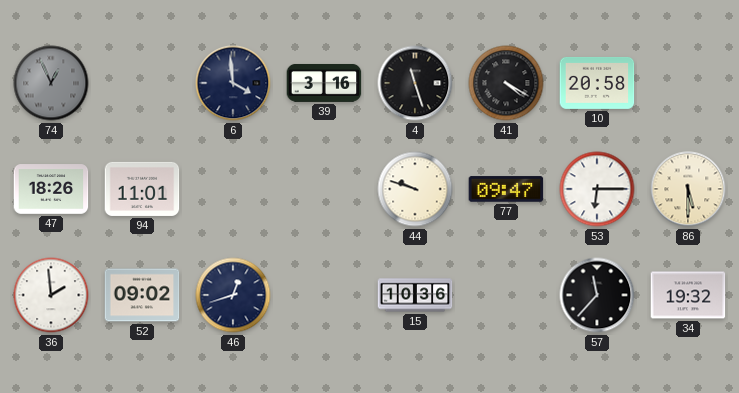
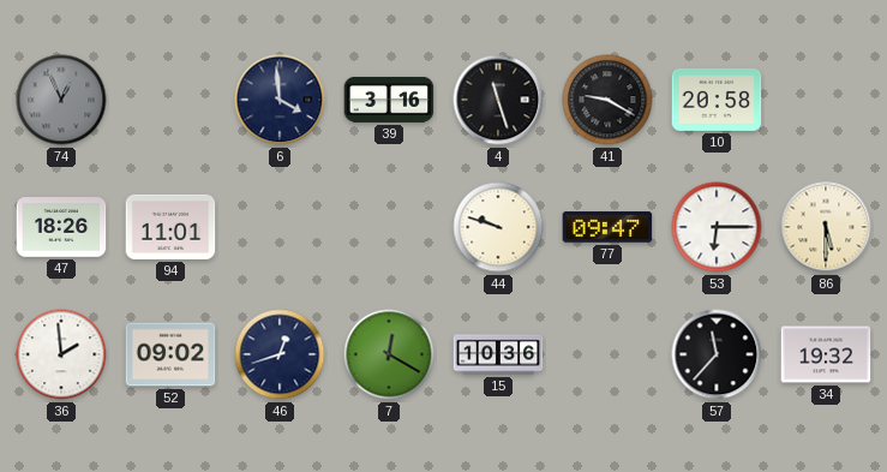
41: 4:20 -> 9:20 (607, 100)
7: none -> 12:20 (389, 354)
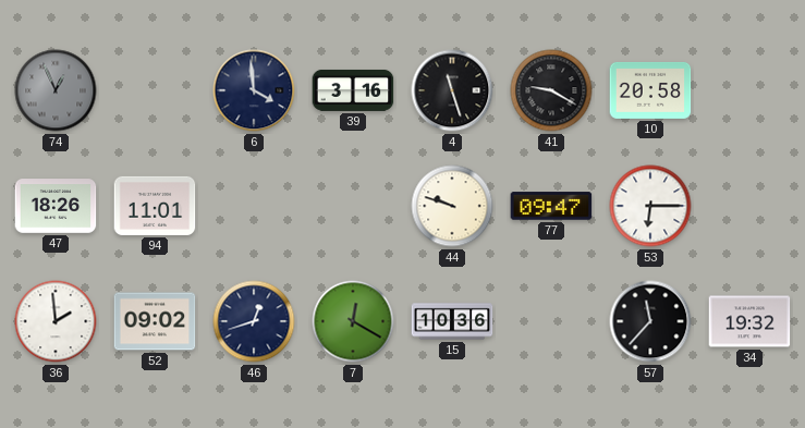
86: 5:30 -> none (826, 227)
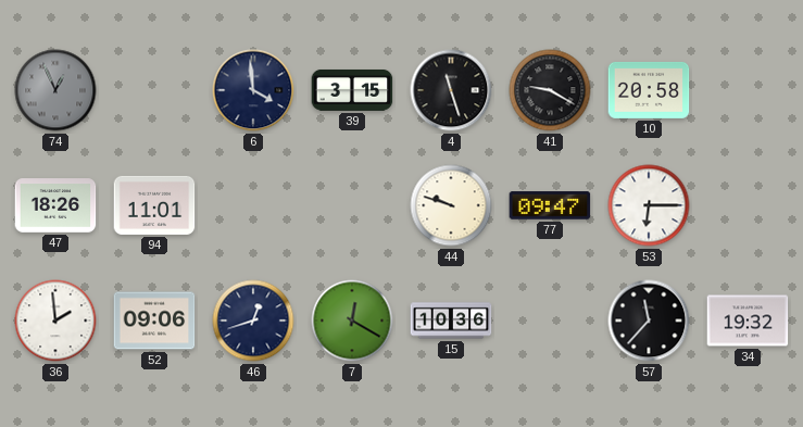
39: 3:16 -> 3:15 (352, 90)
52: 09:02 -> 09:06 (154, 321)
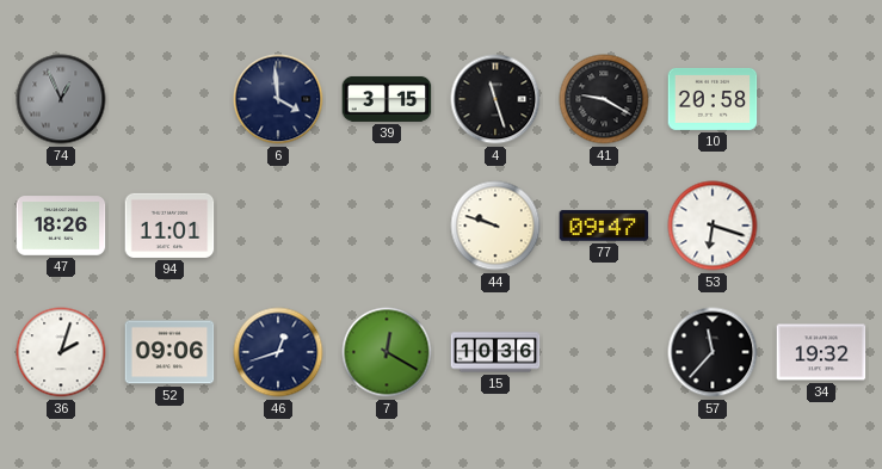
53: 6:15 -> 6:18 (713, 226)
36: 1:59 -> 2:03 (61, 352)
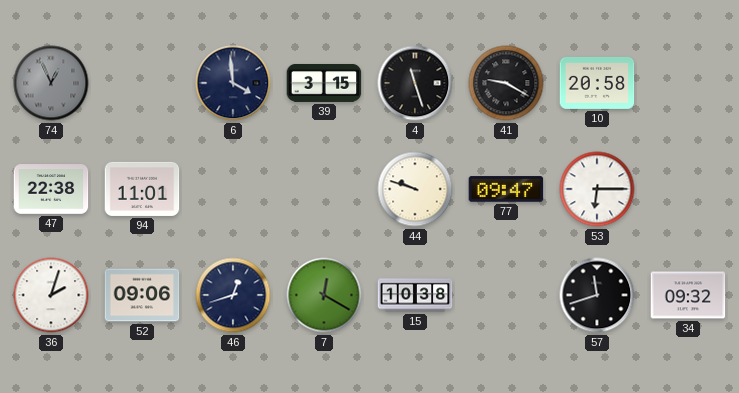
47: 18:26 -> 22:38 (51, 189)
53: 6:18 -> 6:15 (597, 189)
15: 10:36 -> 10:38 (415, 295)
57: 11:37 -> 11:42 (597, 295)
34: 19:32 -> 09:32 (688, 295)
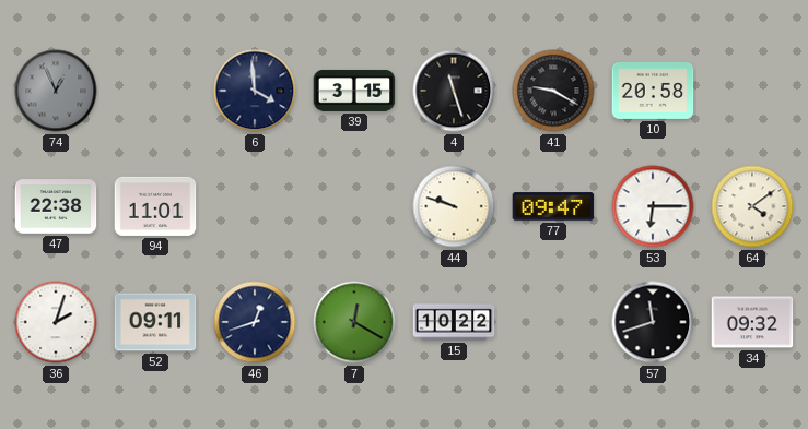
64: none -> 4:09 (752, 206)
52: 09:06 -> 09:11 (155, 322)
15: 10:38 -> 10:22 (454, 322)
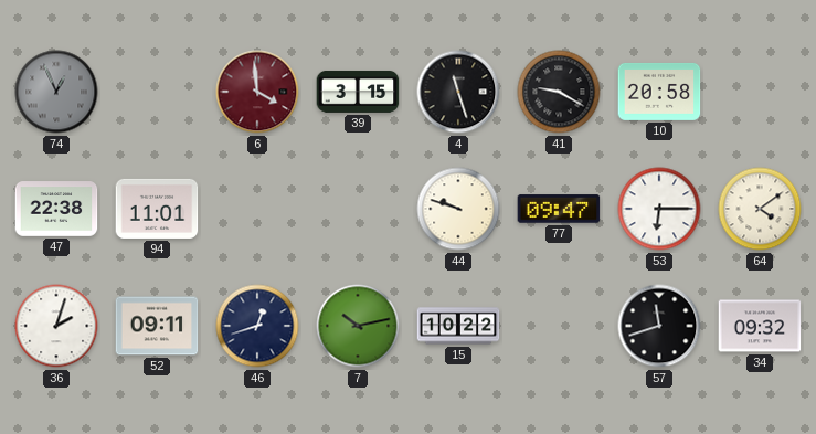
6 dial: navy -> burgundy (257, 92)
7: 12:20 -> 10:13 (358, 326)
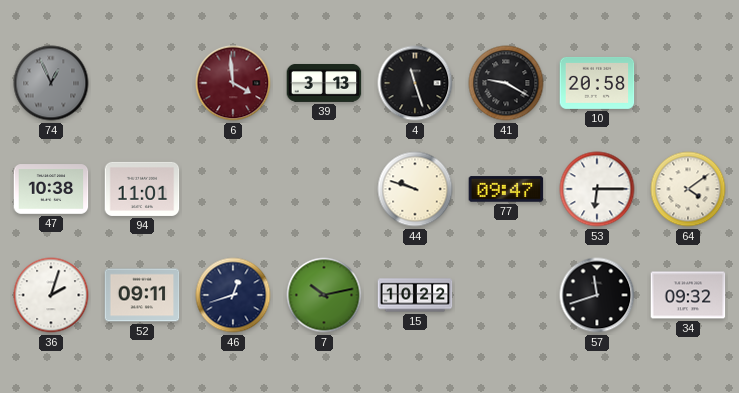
39: 3:15 -> 3:13 (324, 83)
47: 22:38 -> 10:38 (51, 189)
